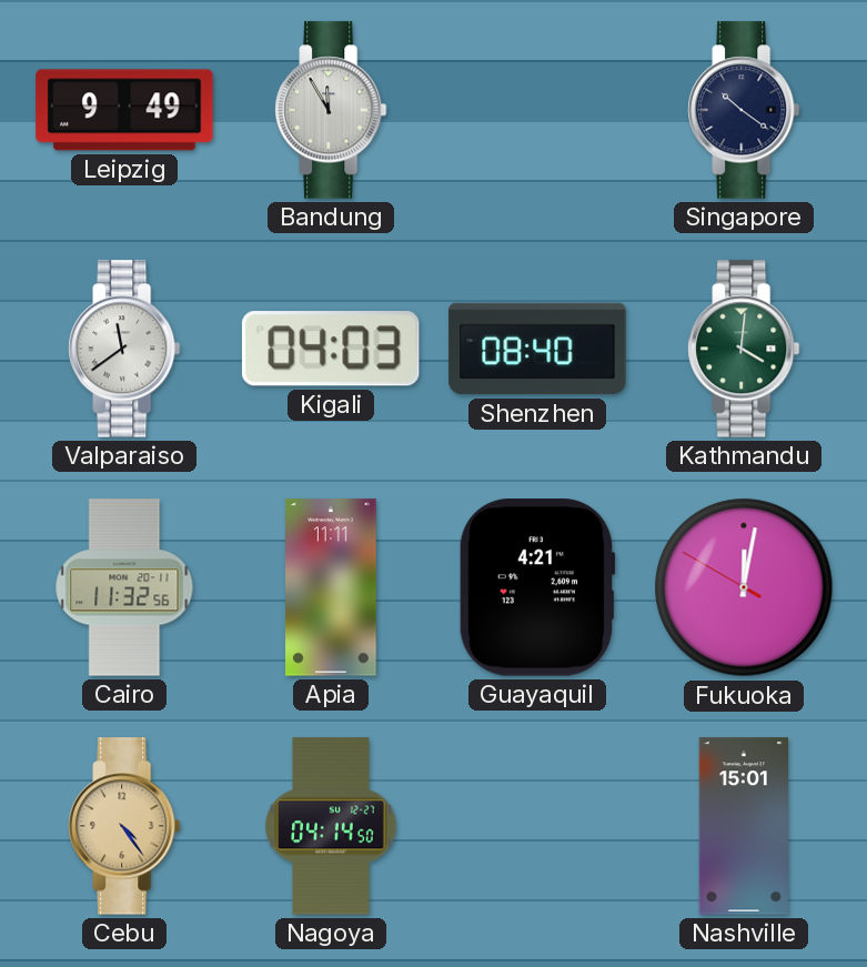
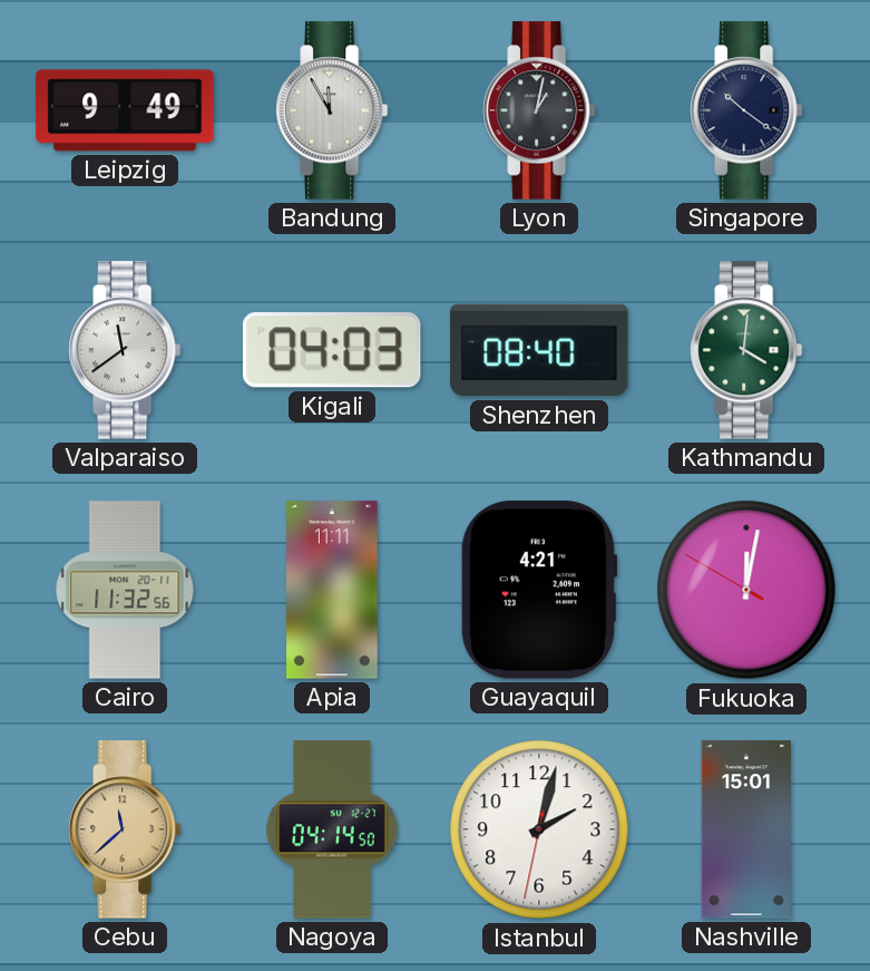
Lyon: none -> 1:02 (539, 110)
Cebu: 4:24 -> 11:38 (125, 829)
Istanbul: none -> 2:02 (539, 829)
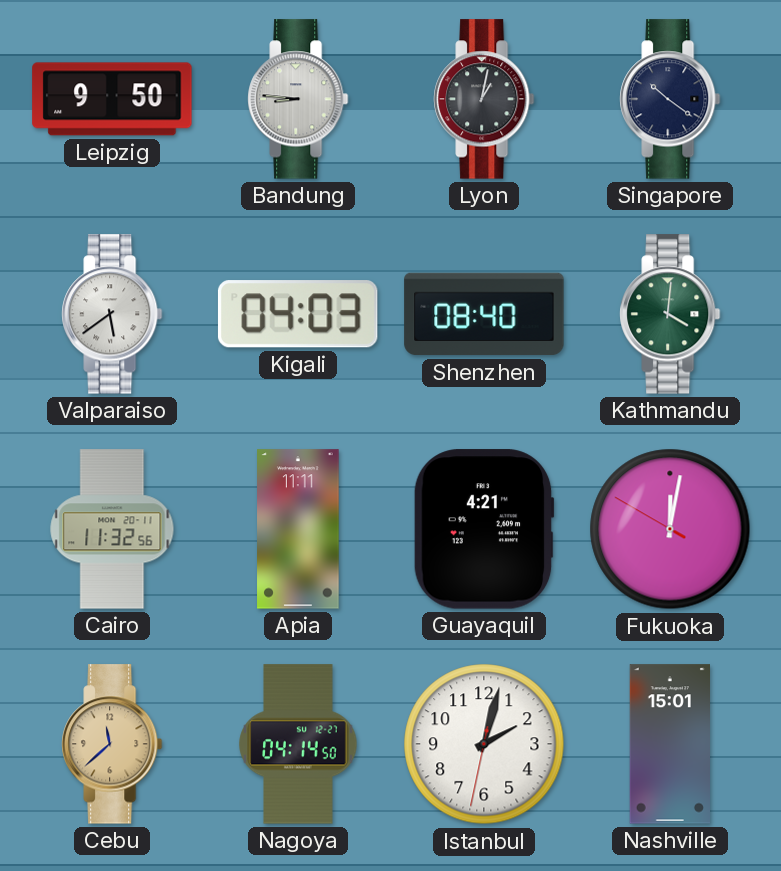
Leipzig: 9:49 -> 9:50 (112, 99)
Bandung: 11:55 -> 8:46 (298, 99)
Valparaiso: 11:39 -> 5:39 (112, 314)
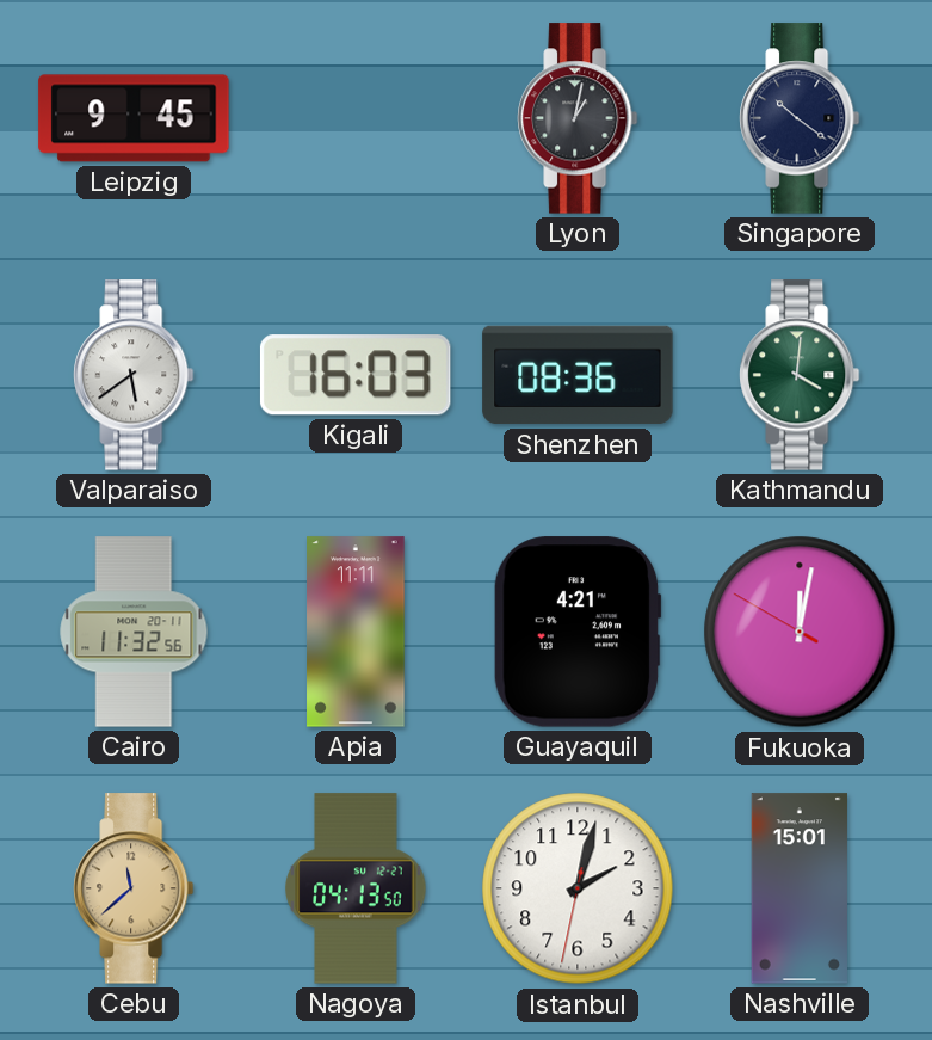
Leipzig: 9:50 -> 9:45 (134, 118)
Bandung: 8:46 -> none (298, 99)
Kigali: 04:03 -> 16:03 (356, 375)
Shenzhen: 08:40 -> 08:36 (578, 375)
Nagoya: 04:14 -> 04:13 (356, 888)
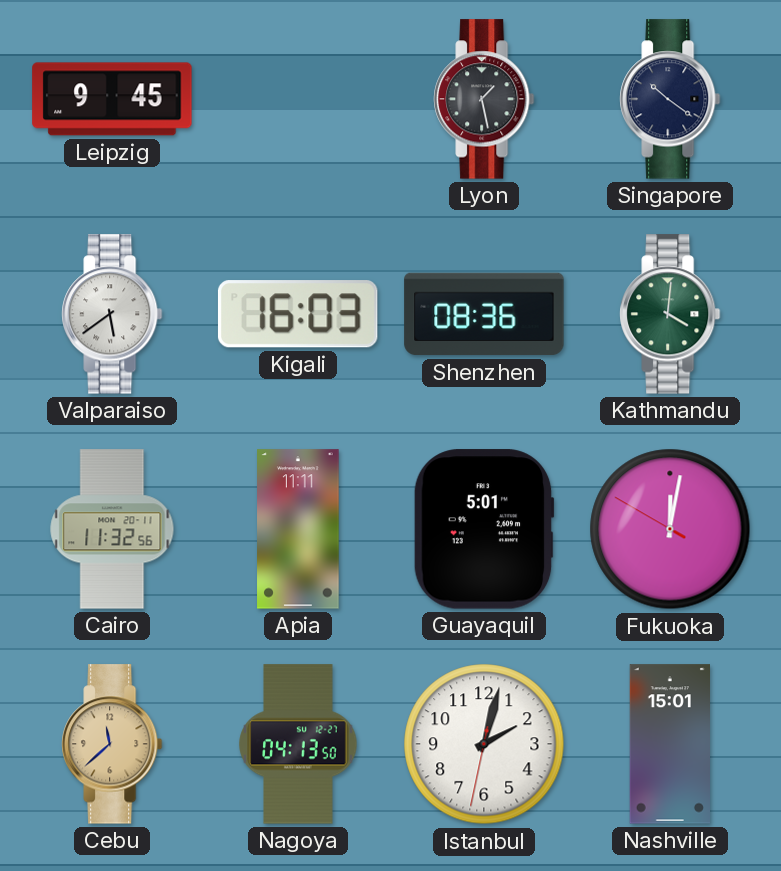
Lyon: 1:02 -> 1:28 (484, 99)
Guayaquil: 4:21 -> 5:01 (484, 529)
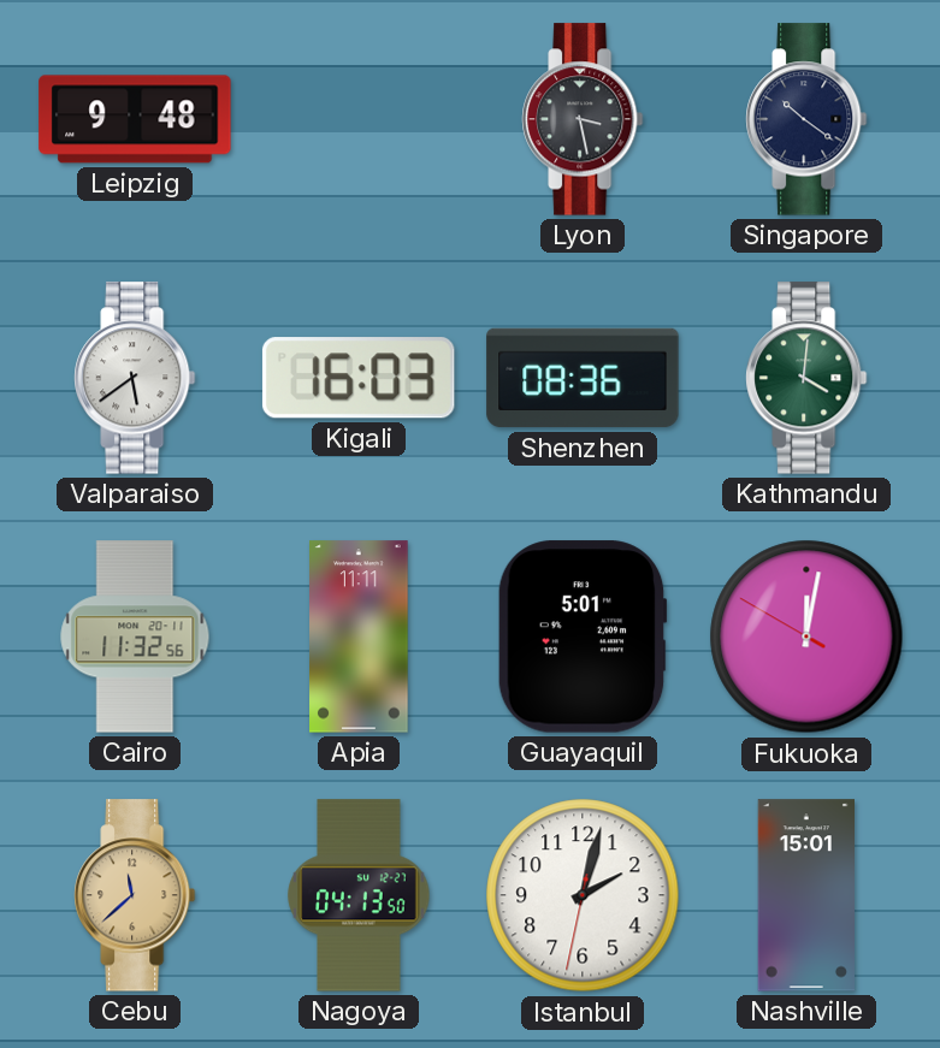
Leipzig: 9:45 -> 9:48 (135, 119)
Lyon: 1:28 -> 3:28 (583, 119)
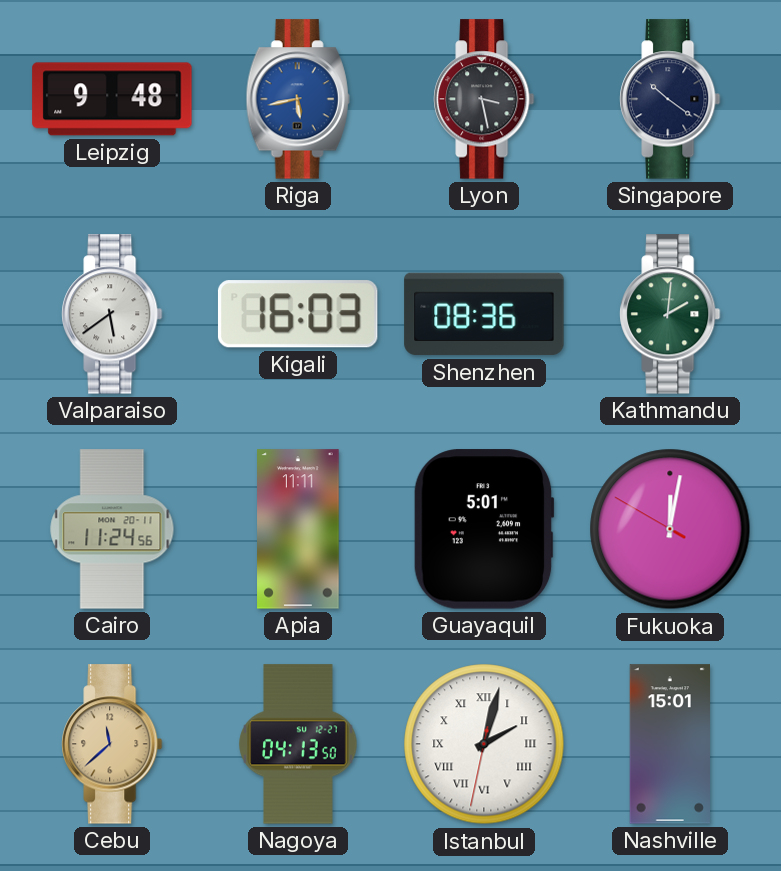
Riga: none -> 5:43 (298, 99)
Kathmandu: 4:01 -> 2:01 (670, 314)
Cairo: 11:32 -> 11:24 (112, 529)
Istanbul numerals: Arabic -> Roman (484, 744)
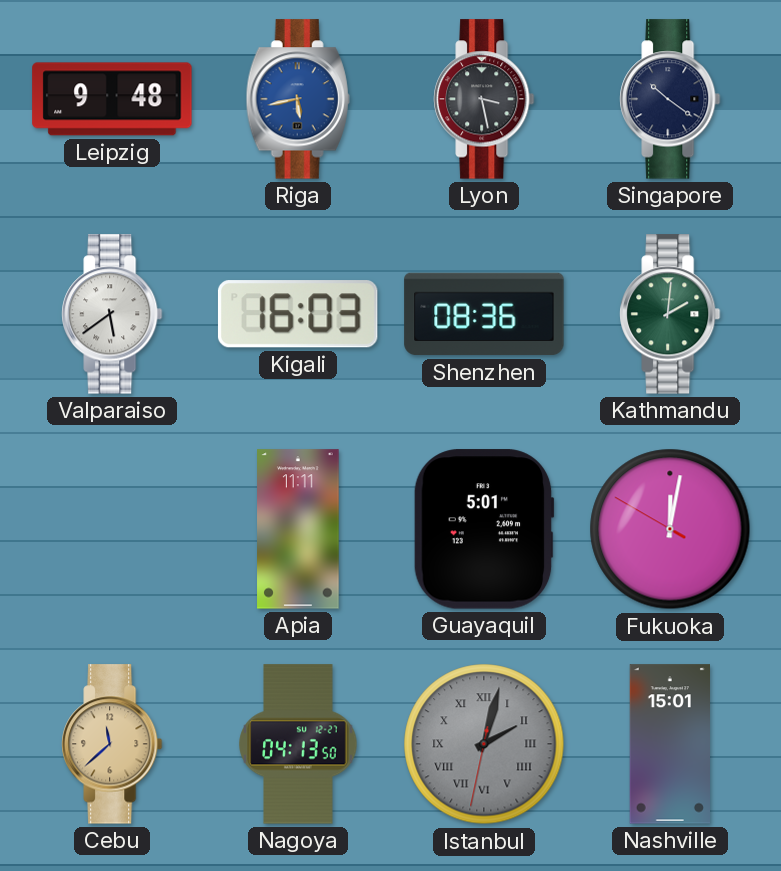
Cairo: 11:24 -> none (112, 529)
Istanbul dial: white -> grey (484, 744)
